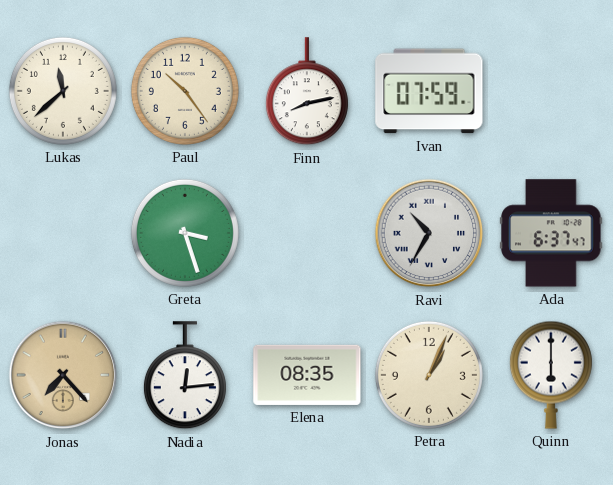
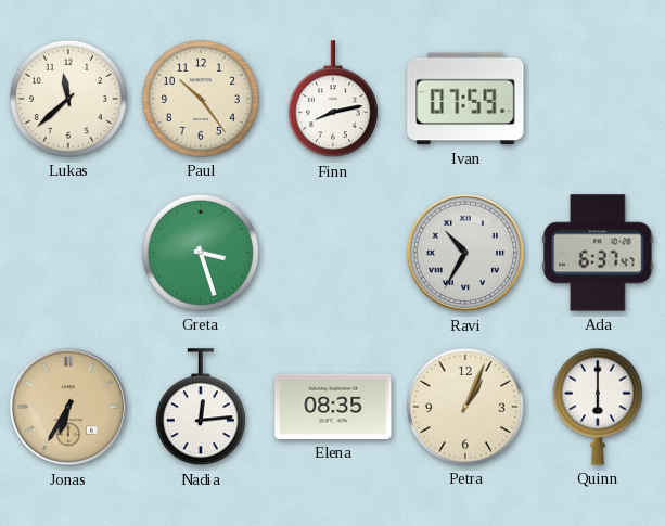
Jonas: 7:23 -> 6:35 (68, 407)
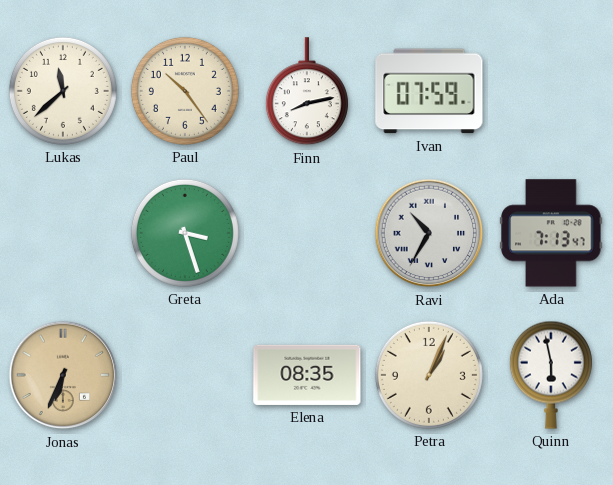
Ada: 6:37 -> 7:13 (551, 233)
Jonas: 6:35 -> 6:34 (63, 375)
Nadia: 12:14 -> none (201, 408)
Quinn: 6:00 -> 5:58 (551, 375)
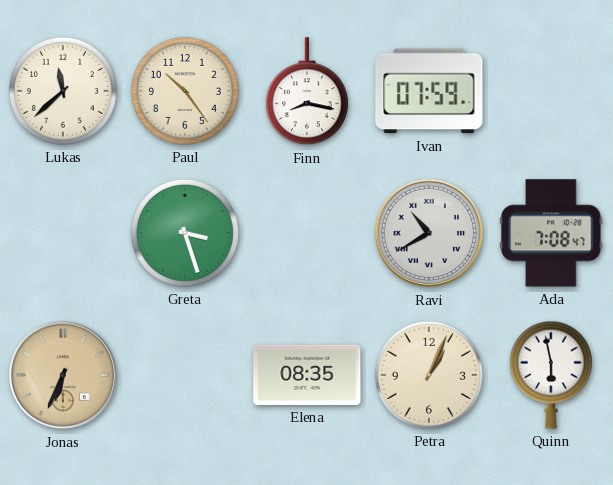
Finn: 8:13 -> 8:17 (307, 92)
Ravi: 10:35 -> 10:40 (429, 233)
Ada: 7:13 -> 7:08 (551, 233)
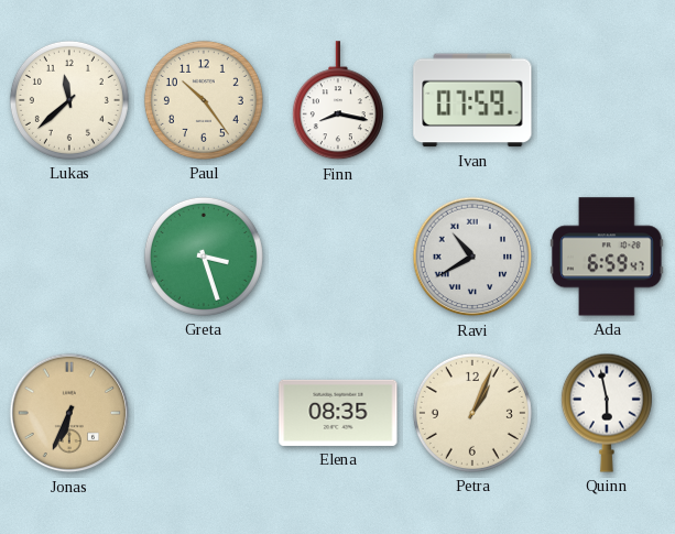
Ada: 7:08 -> 6:59 (607, 257)
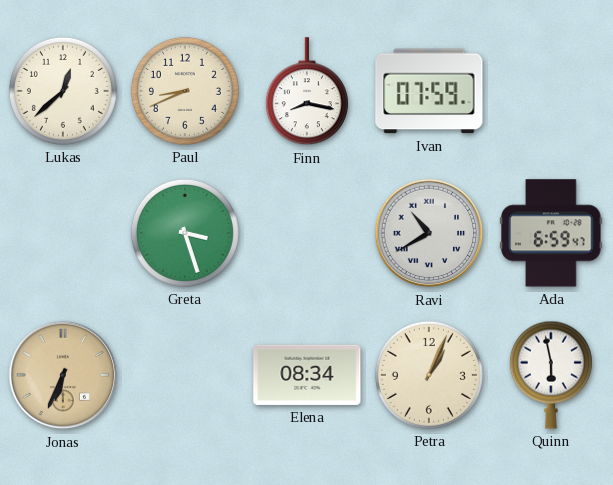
Lukas: 11:38 -> 12:38 (63, 91)
Paul: 10:24 -> 8:41 (185, 91)
Elena: 08:35 -> 08:34 (307, 375)
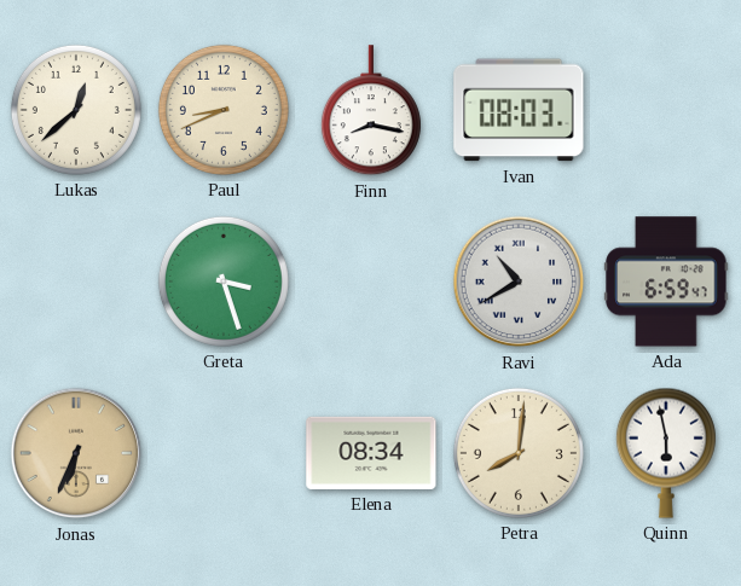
Ivan: 07:59 -> 08:03 (519, 110)
Petra: 1:04 -> 8:01 (519, 453)
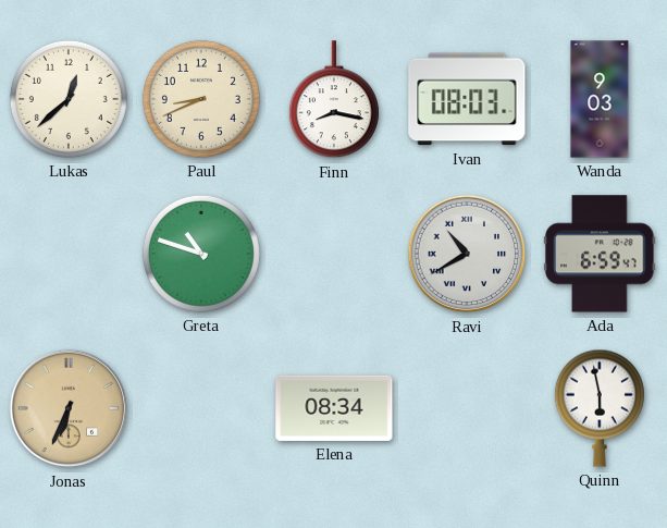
Wanda: none -> 9:03 (600, 99)
Greta: 3:27 -> 10:48 (201, 254)
Petra: 8:01 -> none (519, 453)
